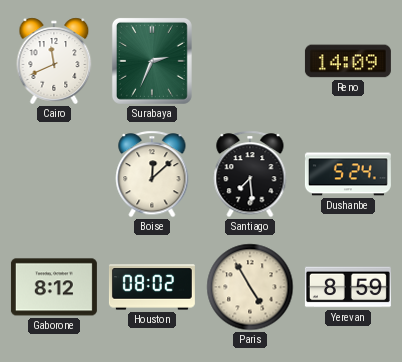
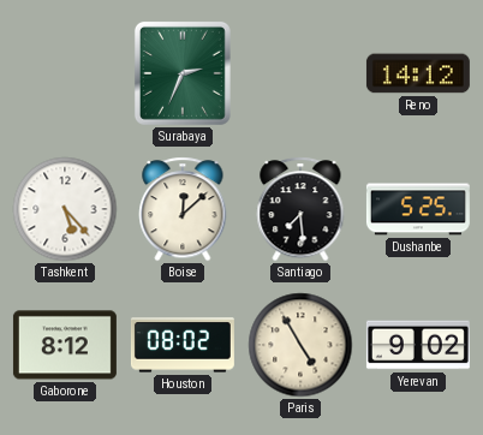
Cairo: 11:41 -> none (54, 61)
Reno: 14:09 -> 14:12 (418, 73)
Tashkent: none -> 5:23 (65, 209)
Dushanbe: 5:24 -> 5:25 (418, 209)
Yerevan: 8:59 -> 9:02 (418, 345)
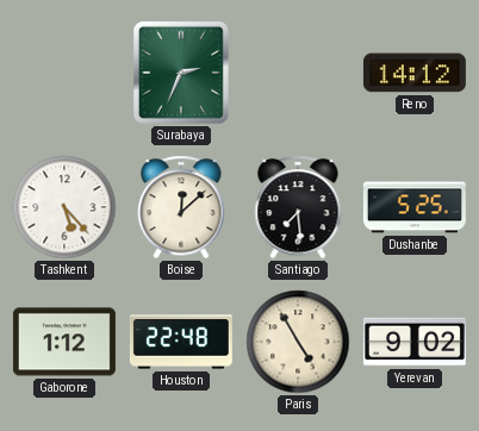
Gaborone: 8:12 -> 1:12 (64, 342)
Houston: 08:02 -> 22:48 (181, 342)
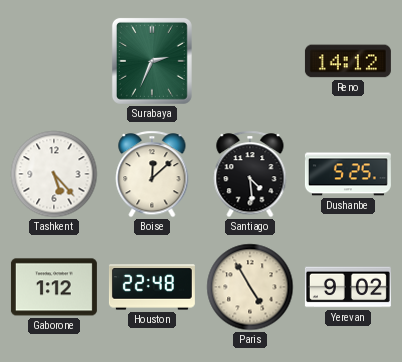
Santiago: 7:29 -> 4:29 (250, 174)
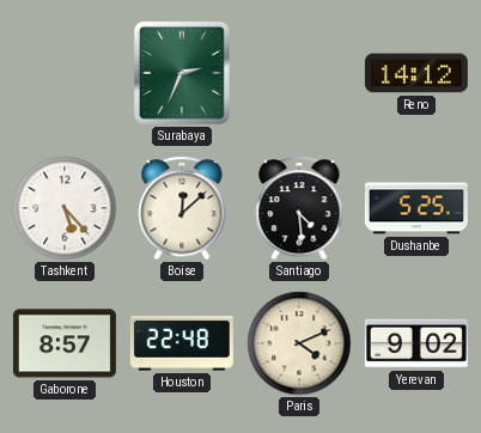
Gaborone: 1:12 -> 8:57 (65, 343)
Paris: 4:55 -> 4:11 (299, 343)
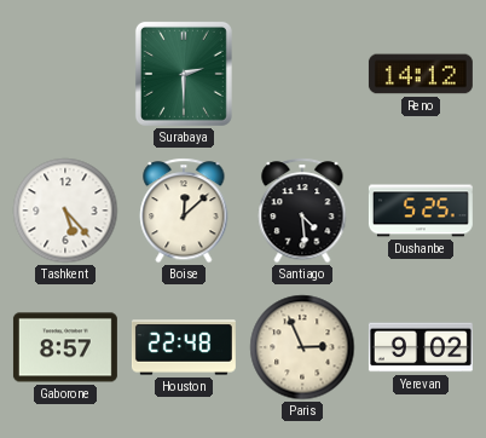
Surabaya: 2:34 -> 2:30 (184, 74)
Paris: 4:11 -> 2:56 (302, 347)
